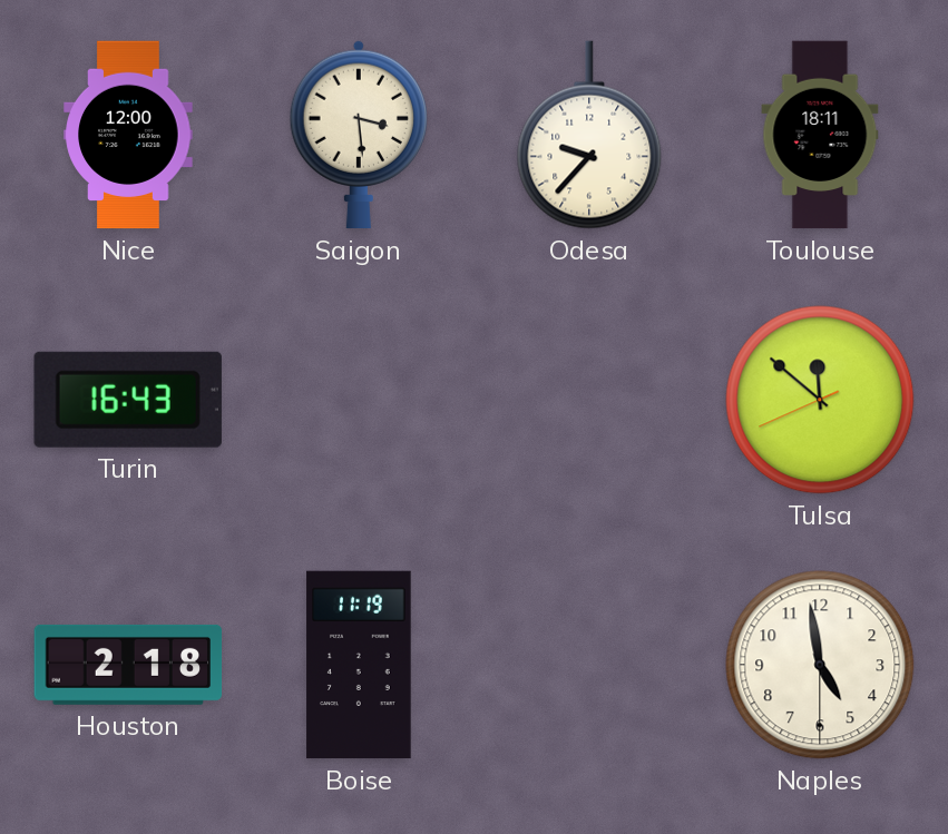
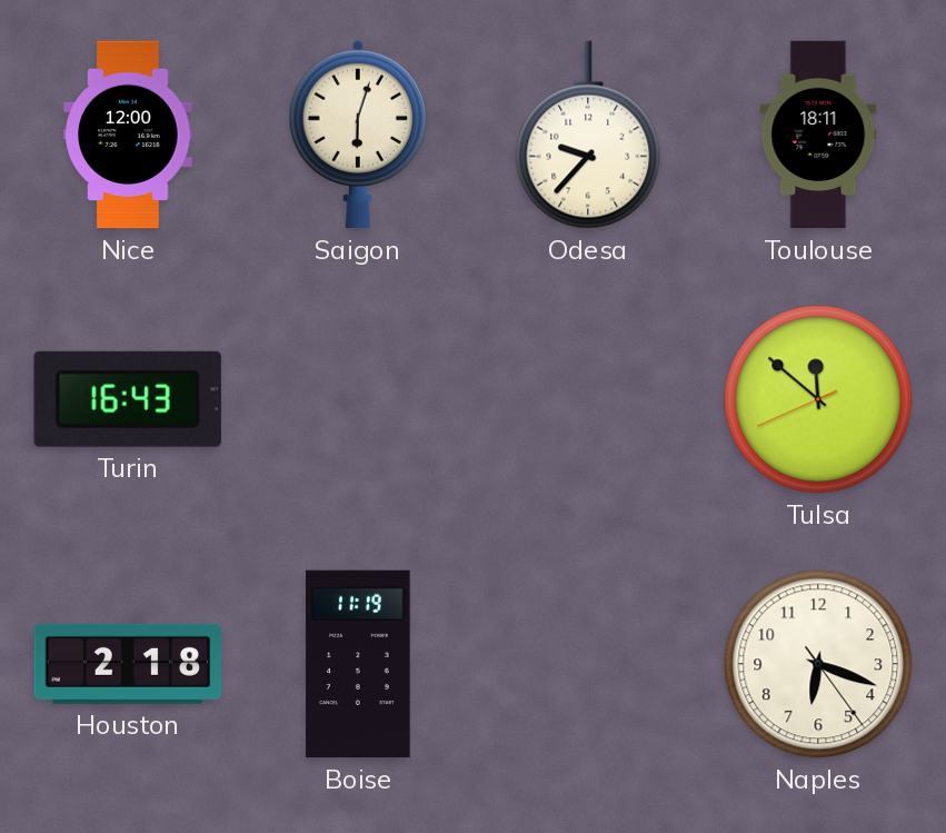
Saigon: 3:29 -> 6:03 (358, 135)
Naples: 4:58 -> 6:18 (818, 664)
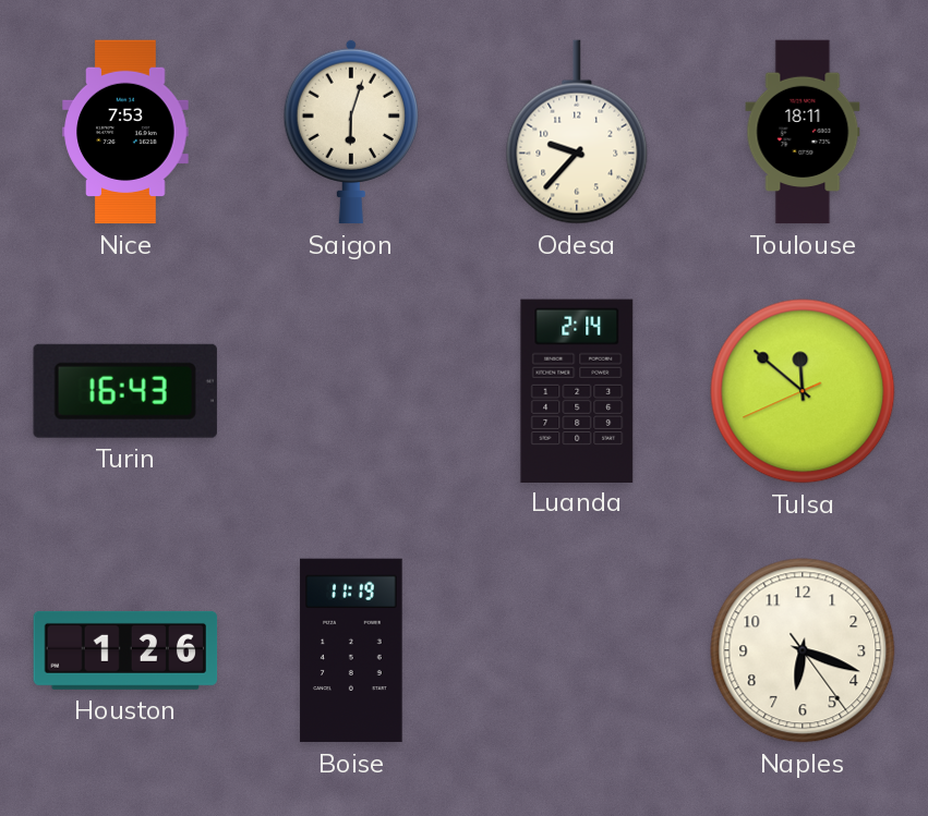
Nice: 12:00 -> 7:53 (125, 132)
Luanda: none -> 2:14 (577, 390)
Houston: 2:18 -> 1:26 (125, 650)
